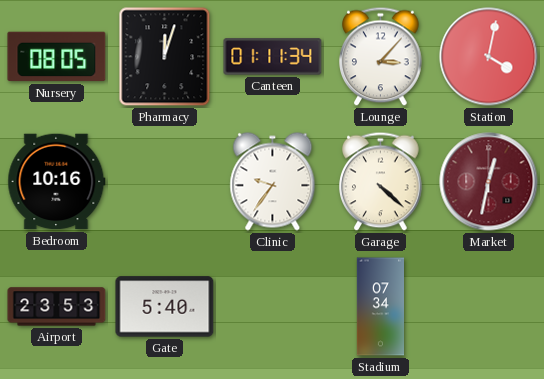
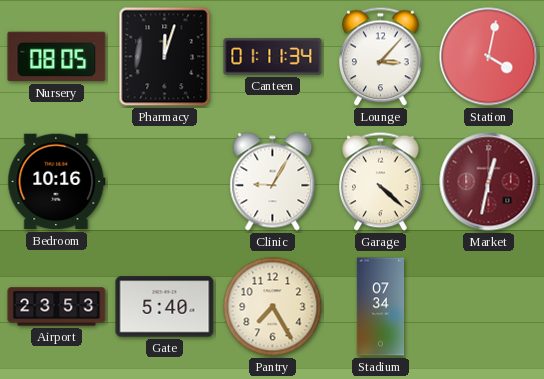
Clinic: 9:36 -> 9:05 (273, 182)
Pantry: none -> 7:25 (273, 307)
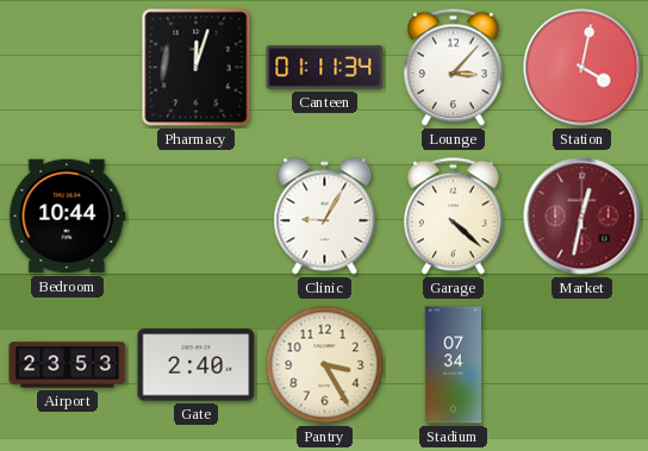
Nursery: 08:05 -> none (57, 57)
Bedroom: 10:16 -> 10:44 (68, 217)
Gate: 5:40 -> 2:40 (197, 365)
Pantry: 7:25 -> 3:25 (325, 365)
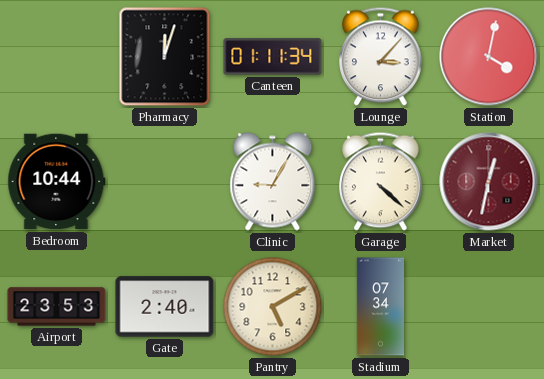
Pantry: 3:25 -> 5:10 (273, 307)
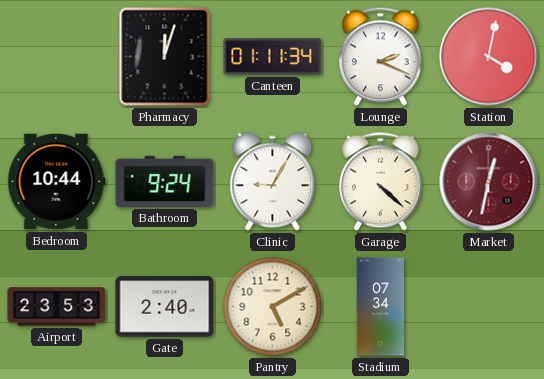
Lounge: 3:07 -> 2:19 (381, 57)
Bathroom: none -> 9:24 (165, 181)
